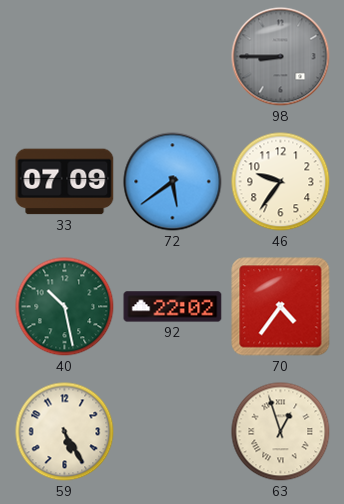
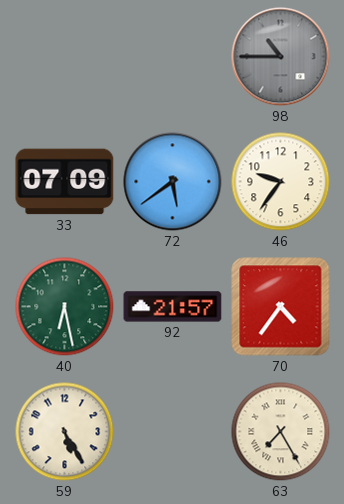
98: 8:45 -> 10:45 (281, 57)
40: 10:28 -> 6:28 (65, 307)
92: 22:02 -> 21:57 (173, 307)
63: 12:57 -> 7:25 (281, 432)
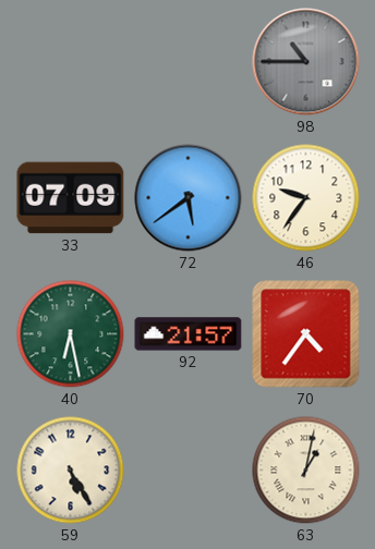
63: 7:25 -> 1:02 (306, 471)
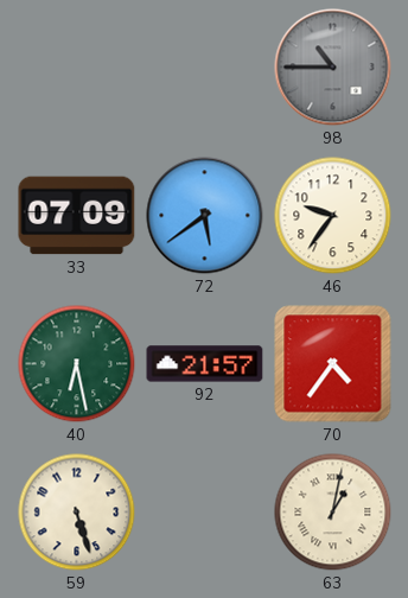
59: 5:25 -> 5:27 (77, 513)
